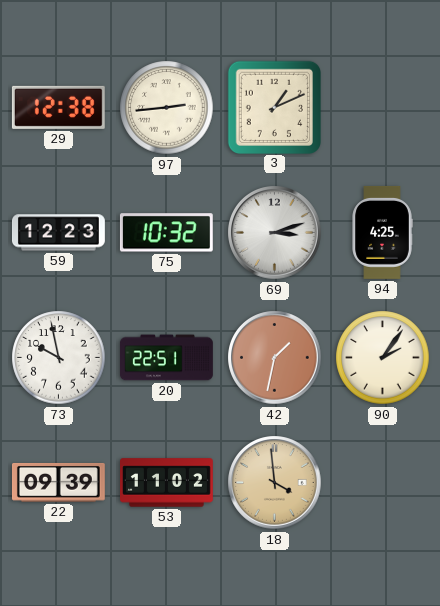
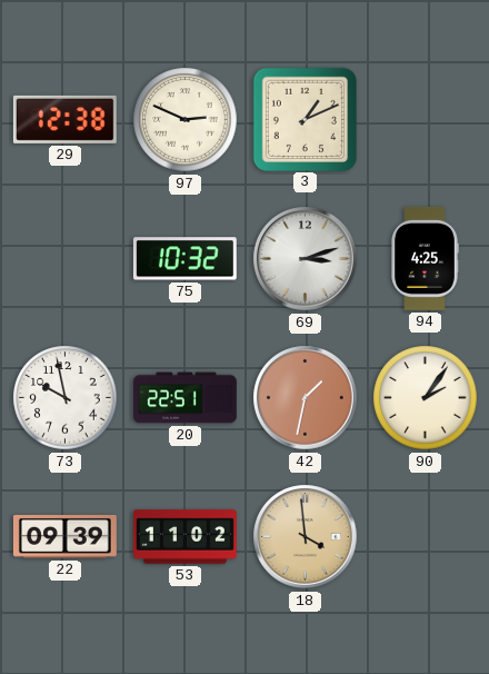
97: 2:44 -> 2:49 (186, 120)
59: 12:23 -> none (58, 233)
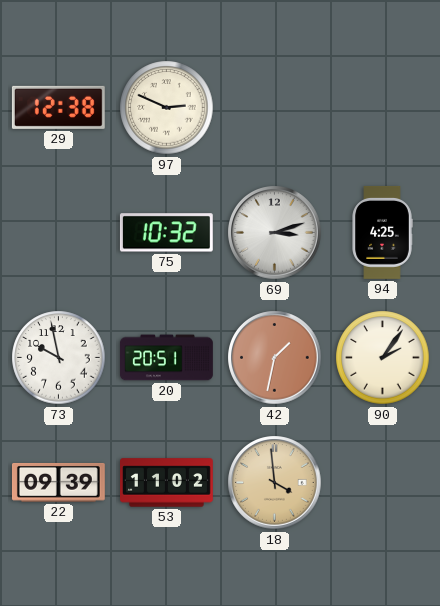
3: 1:11 -> none (305, 119)
20: 22:51 -> 20:51 (166, 358)
